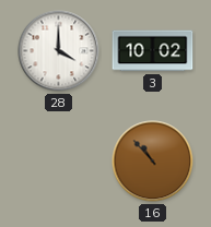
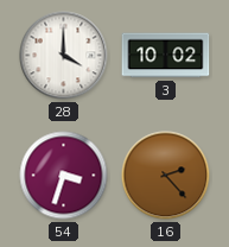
54: none -> 3:33 (64, 176)
16: 10:53 -> 2:23 (166, 176)
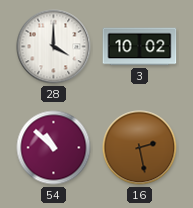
54: 3:33 -> 10:52 (54, 148)
16: 2:23 -> 2:28 (140, 148)
